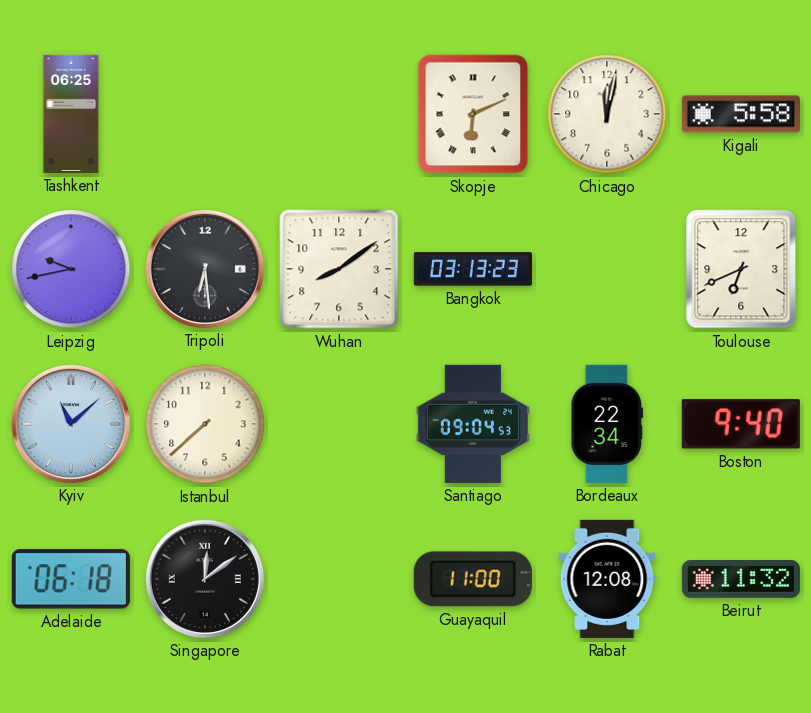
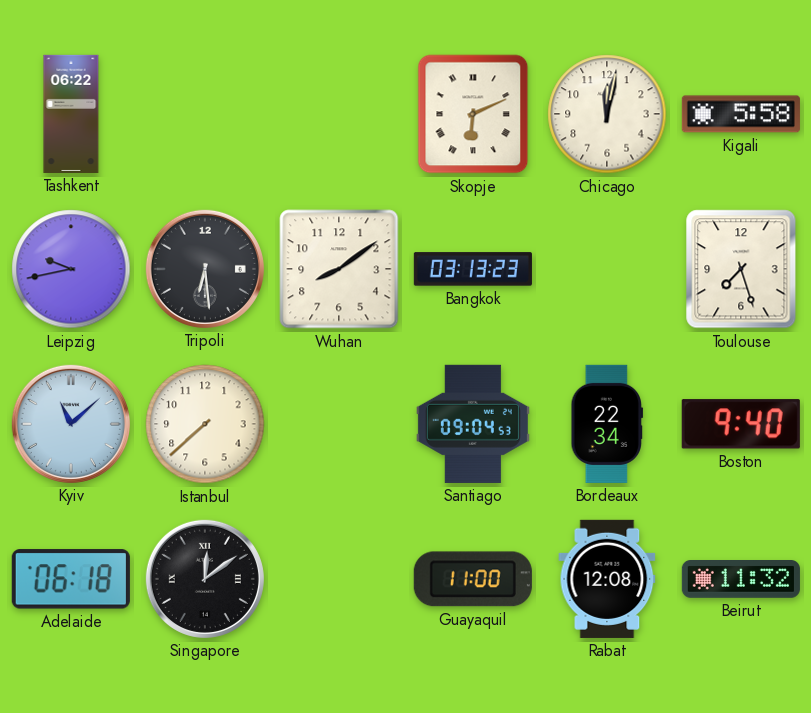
Tashkent: 06:25 -> 06:22 (71, 114)
Toulouse: 6:41 -> 7:27 (741, 269)
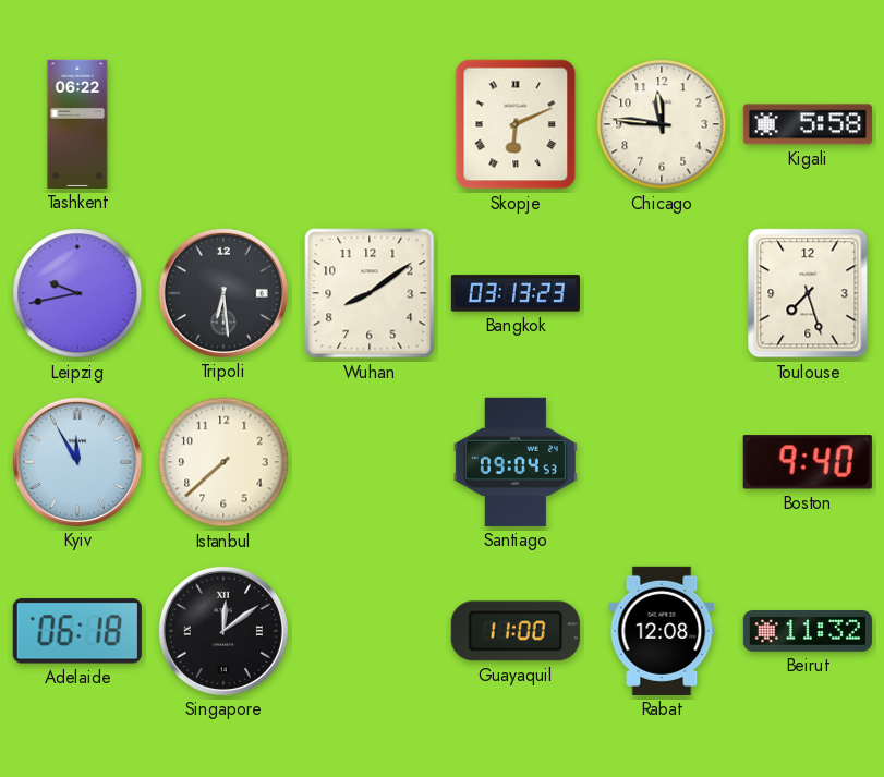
Chicago: 12:02 -> 11:46 (662, 124)
Kyiv: 11:08 -> 11:55 (77, 462)
Bordeaux: 22:34 -> none (607, 424)
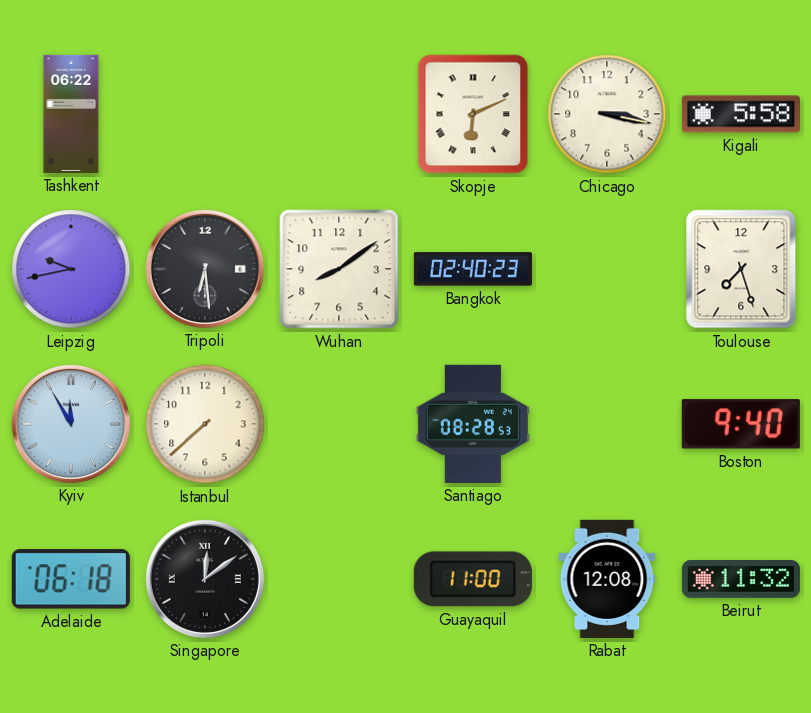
Chicago: 11:46 -> 3:17 (607, 114)
Bangkok: 03:13 -> 02:40 (473, 269)
Santiago: 09:04 -> 08:28 (473, 424)
